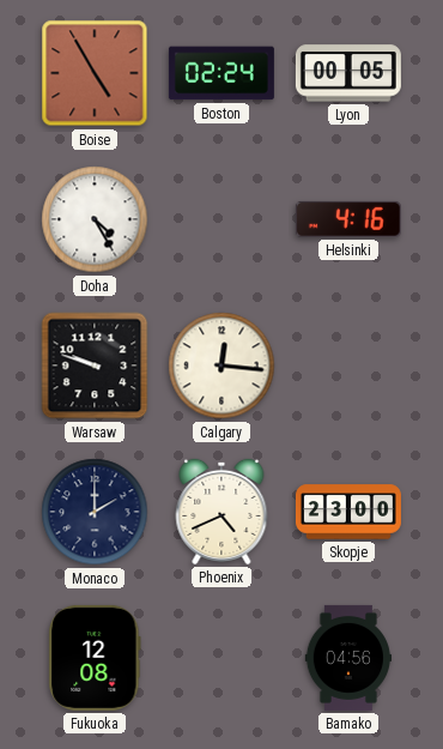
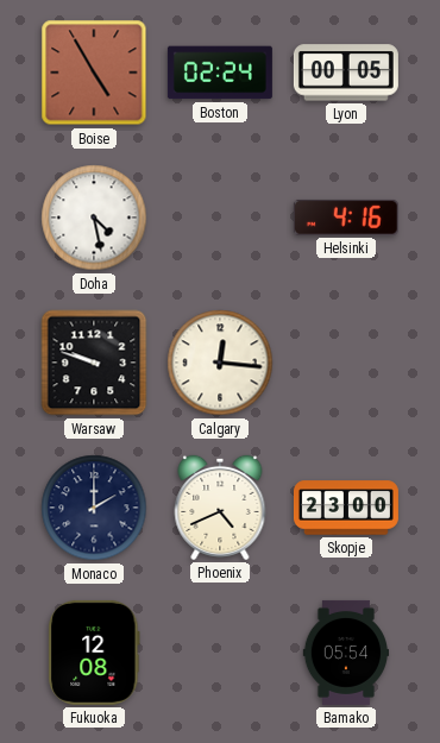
Doha: 4:25 -> 4:28 (94, 218)
Bamako: 04:56 -> 05:54 (345, 653)
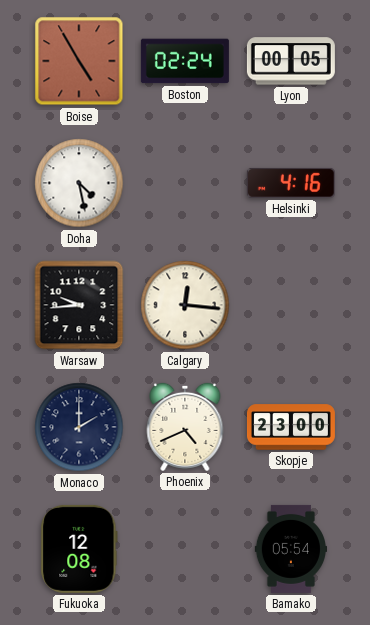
Warsaw: 9:48 -> 9:44 (79, 305)
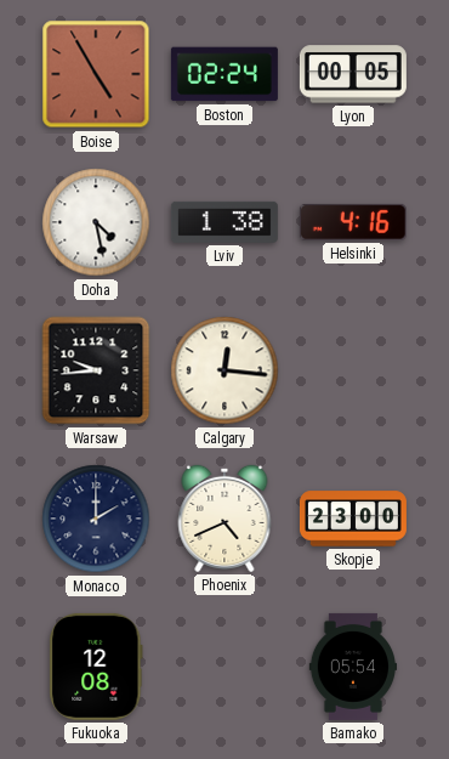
Lviv: none -> 1:38 (224, 222)
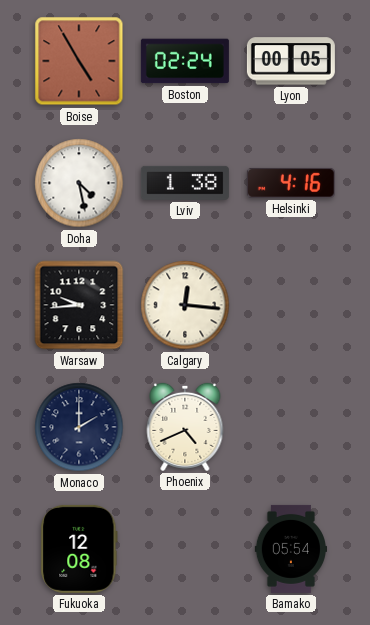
Skopje: 23:00 -> none (353, 519)
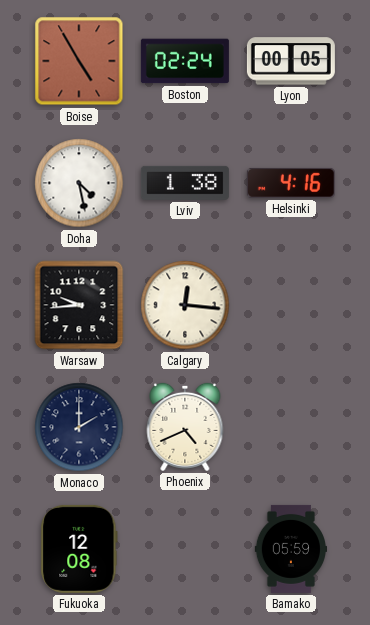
Bamako: 05:54 -> 05:59 (290, 549)
